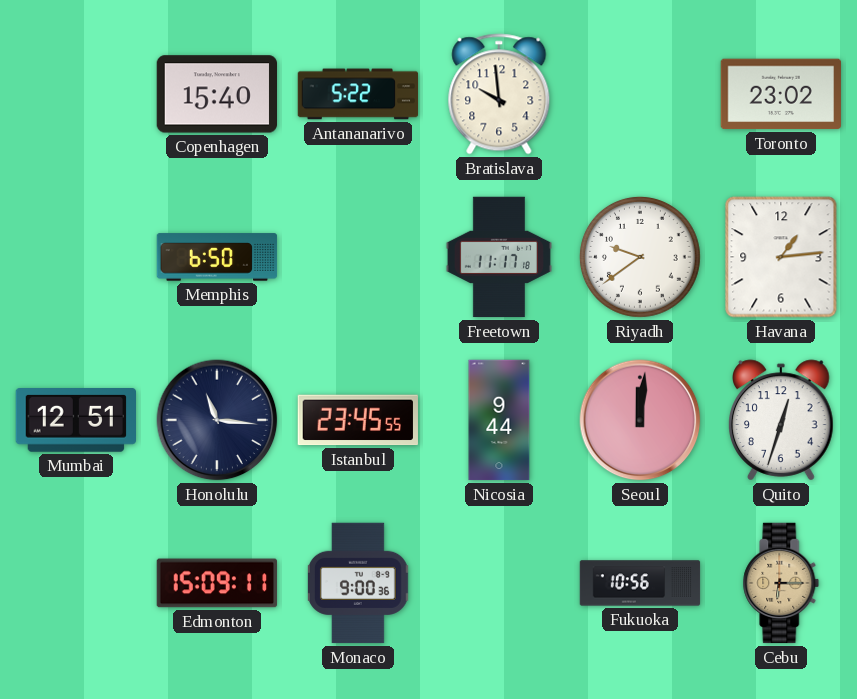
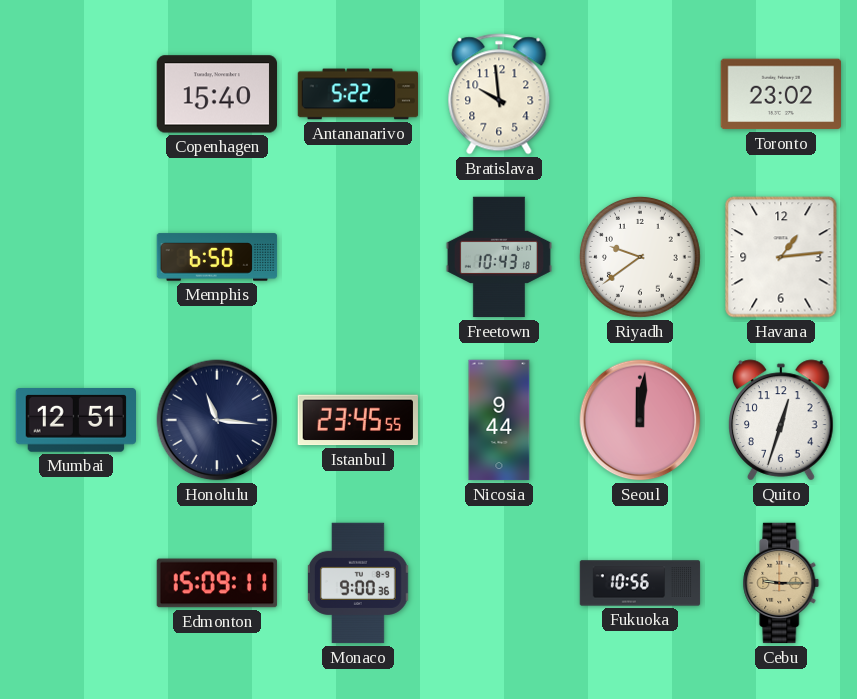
Freetown: 11:17 -> 10:43 (499, 257)
Cebu: 6:15 -> 9:15 (781, 583)
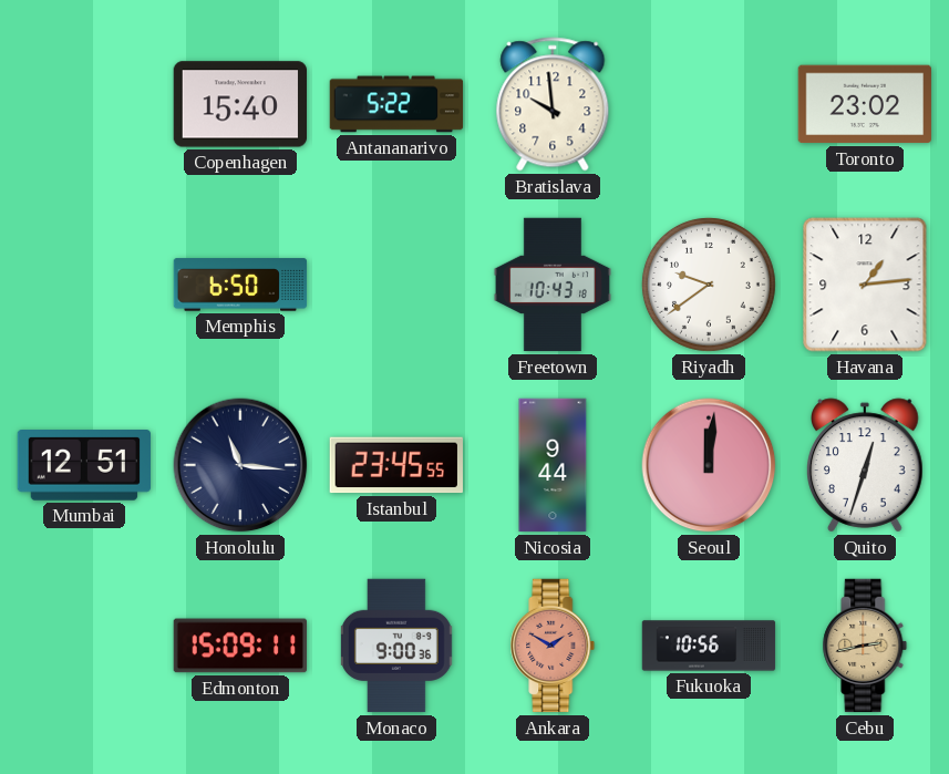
Ankara: none -> 1:50 (553, 646)
Cebu: 9:15 -> 2:43 (865, 646)
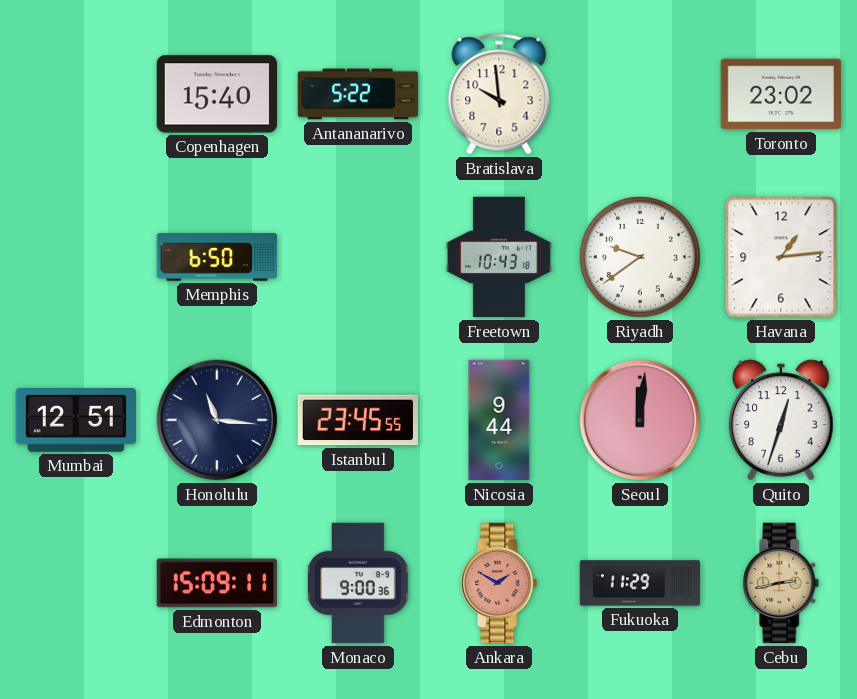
Fukuoka: 10:56 -> 11:29 (640, 583)
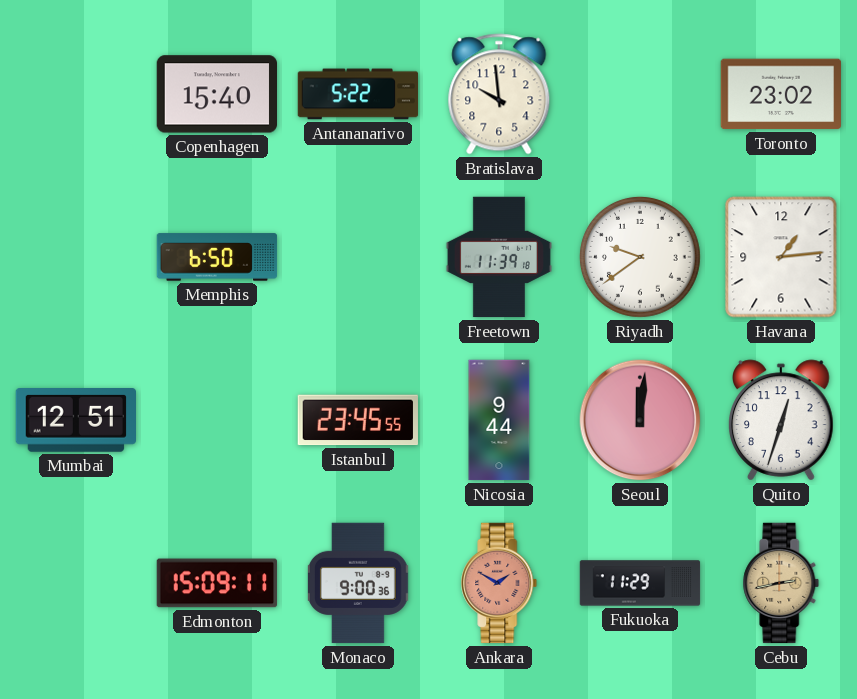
Freetown: 10:43 -> 11:39 (499, 257)
Honolulu: 11:16 -> none (217, 420)
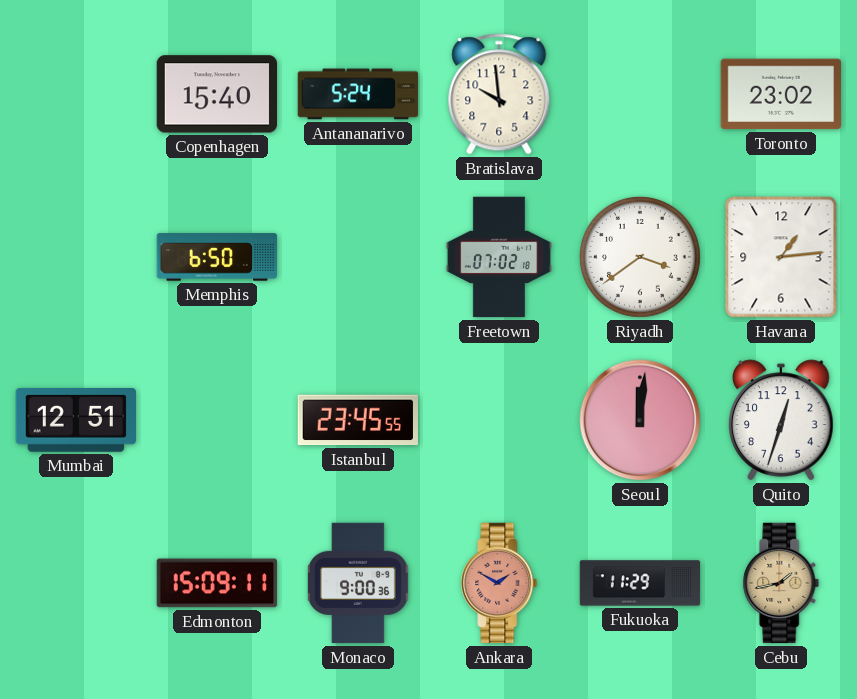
Antananarivo: 5:22 -> 5:24 (358, 94)
Freetown: 11:39 -> 07:02 (499, 257)
Riyadh: 9:39 -> 3:39 (640, 257)
Nicosia: 9:44 -> none (499, 420)
Cebu: 2:43 -> 1:43 (781, 583)
